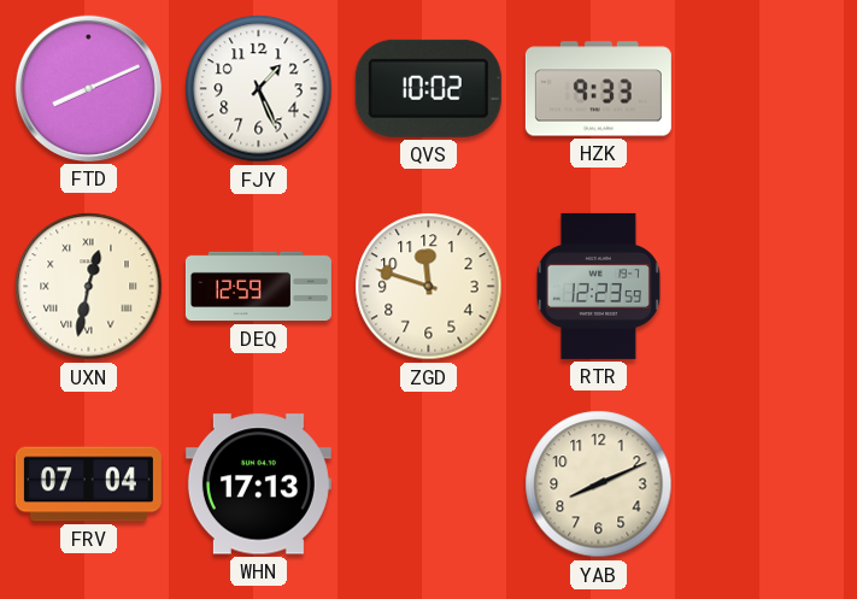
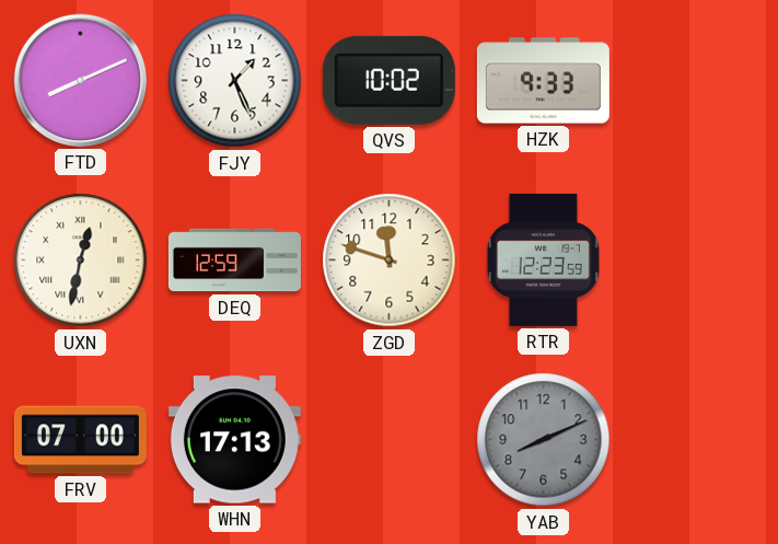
FRV: 07:04 -> 07:00 (80, 440)
YAB dial: cream -> grey (544, 440)
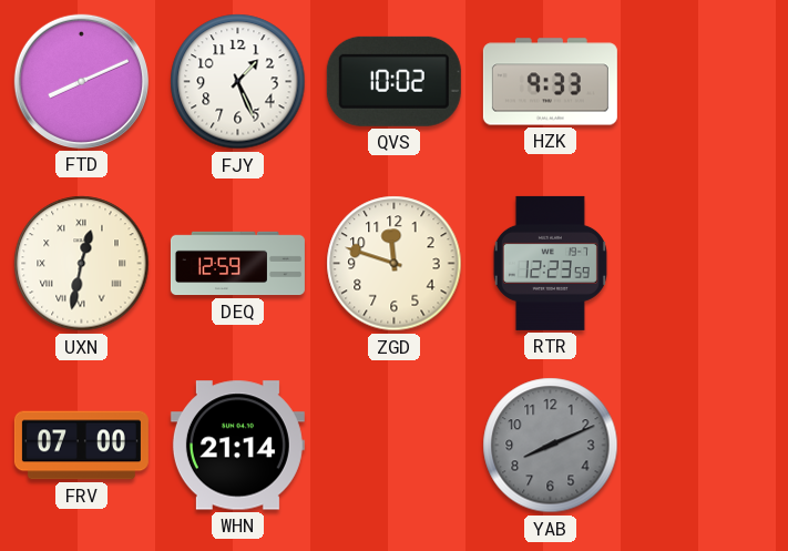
WHN: 17:13 -> 21:14 (237, 446)
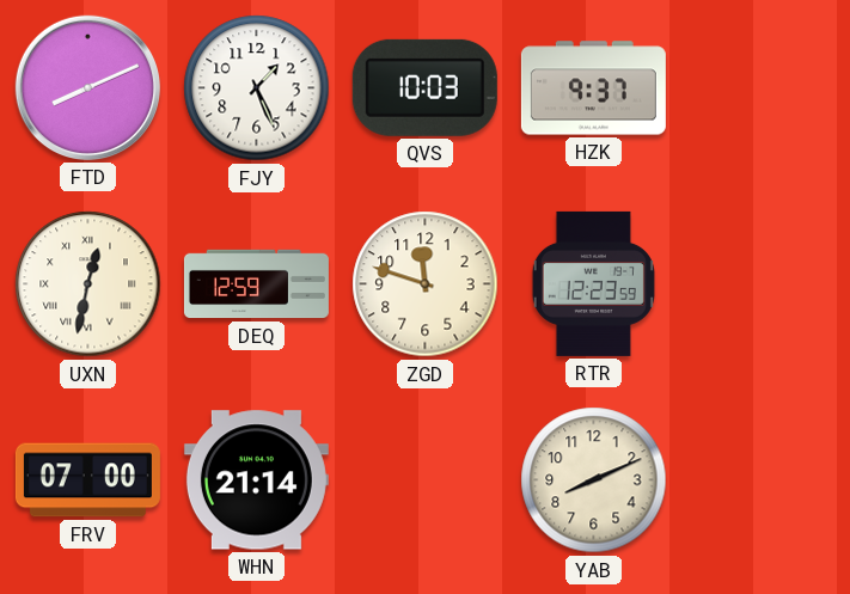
QVS: 10:02 -> 10:03 (424, 87)
HZK: 9:33 -> 9:37 (593, 88)
YAB dial: grey -> cream (594, 480)
